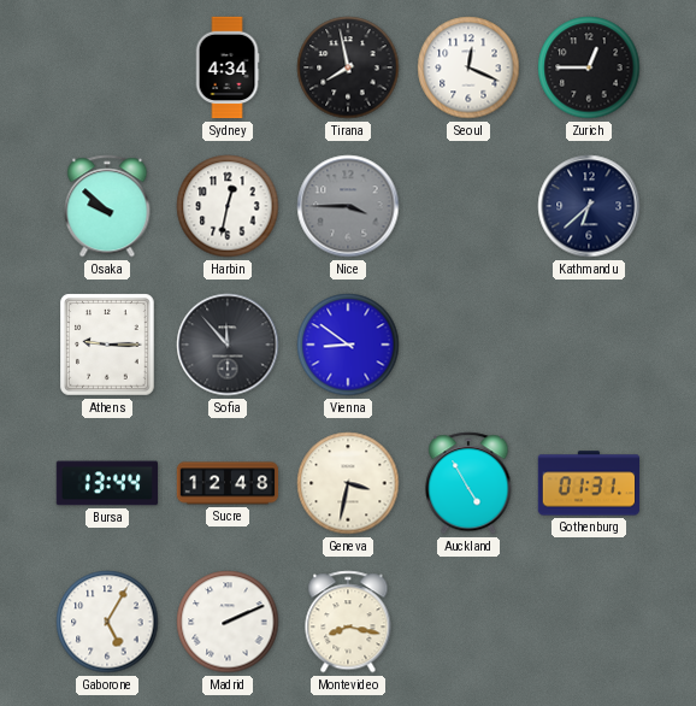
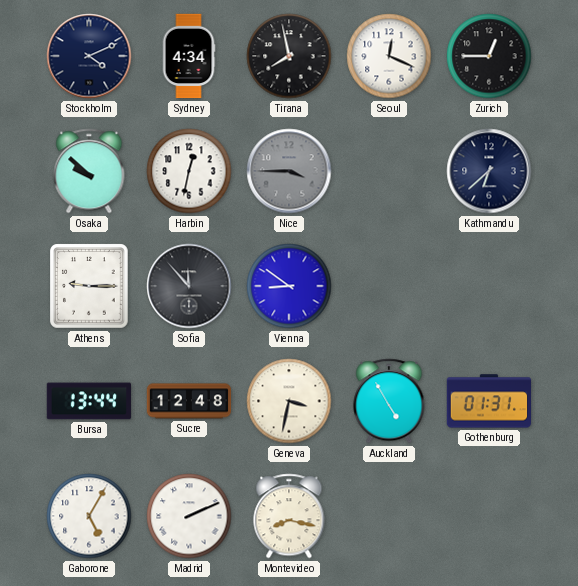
Stockholm: none -> 4:11 (89, 56)
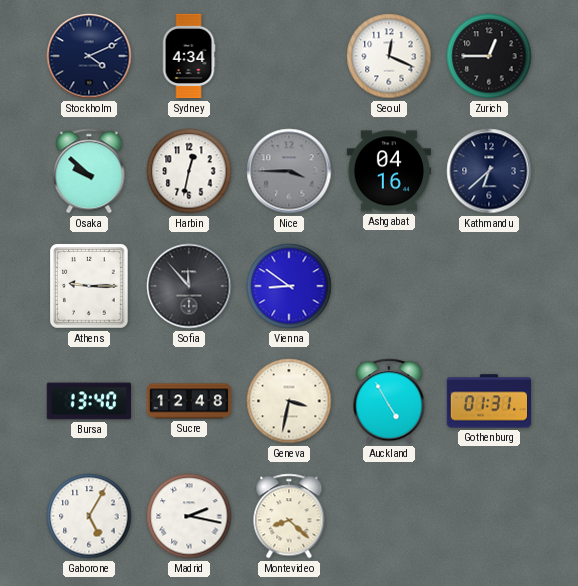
Tirana: 7:58 -> none (289, 56)
Ashgabat: none -> 04:16 (389, 171)
Bursa: 13:44 -> 13:40 (89, 401)
Madrid: 2:11 -> 2:17 (189, 516)
Montevideo: 8:17 -> 8:22 (289, 516)
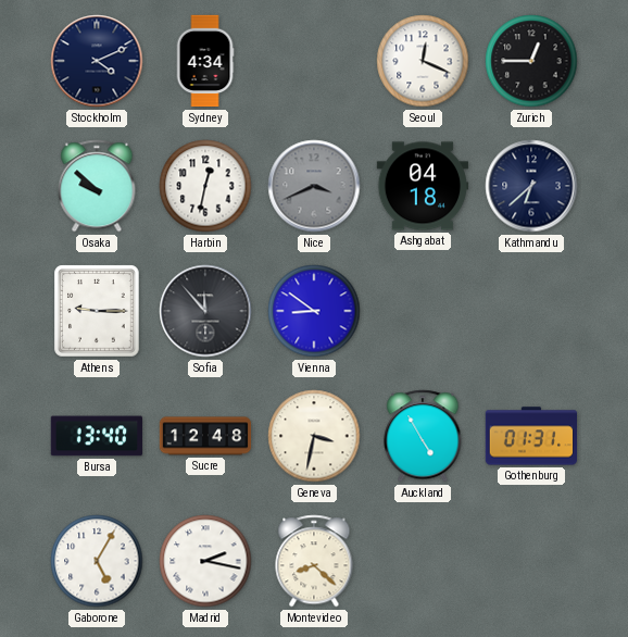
Nice: 3:45 -> 3:41 (314, 186)
Ashgabat: 04:16 -> 04:18 (423, 186)
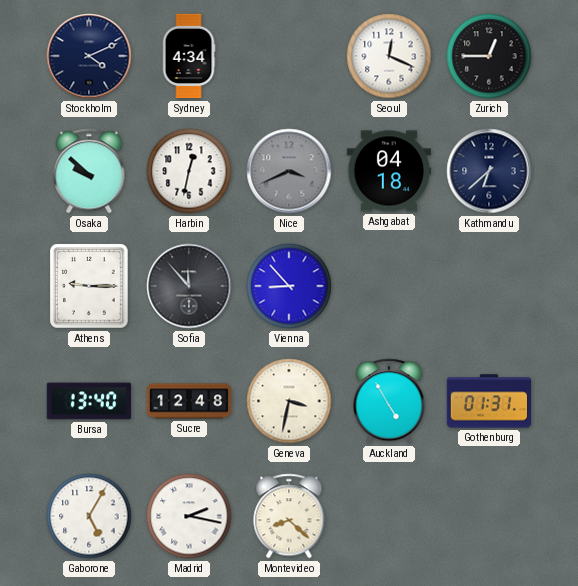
Vienna: 8:51 -> 8:53 (289, 286)
